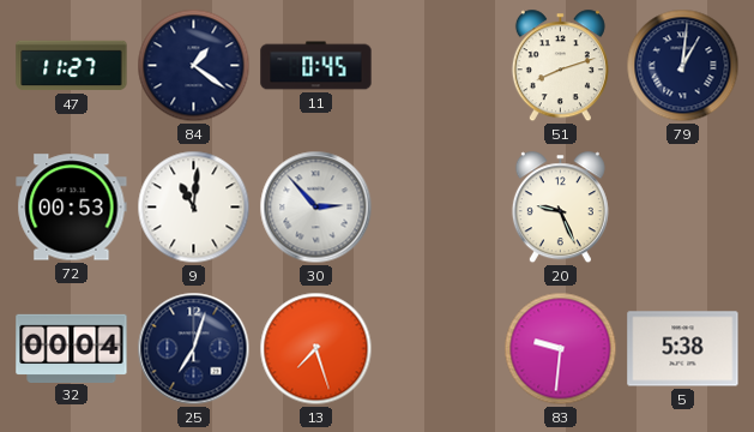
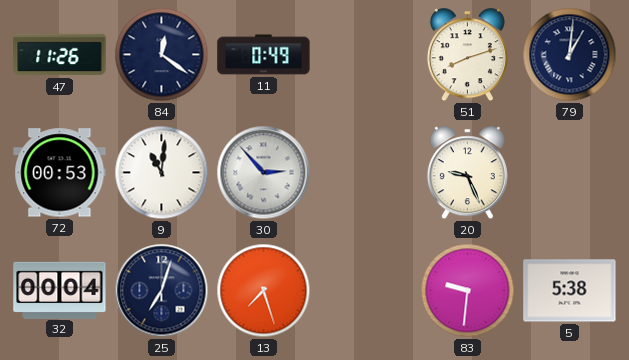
47: 11:27 -> 11:26 (60, 55)
84: 1:21 -> 12:21 (162, 55)
11: 0:45 -> 0:49 (264, 55)
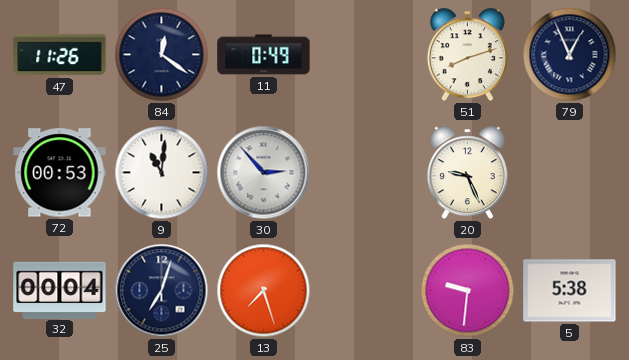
79: 1:01 -> 12:56 (570, 55)
